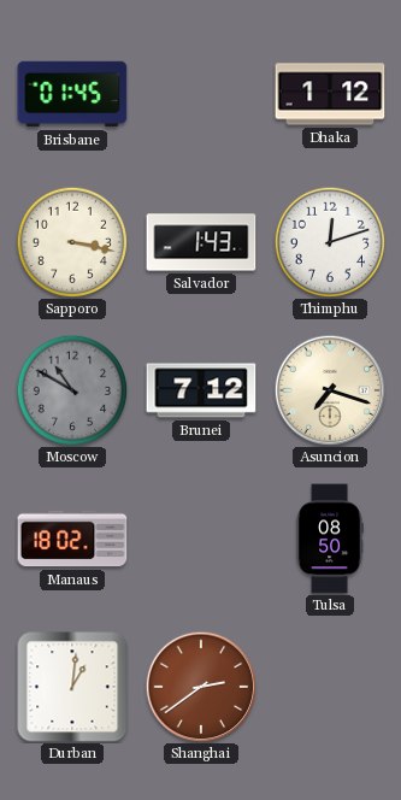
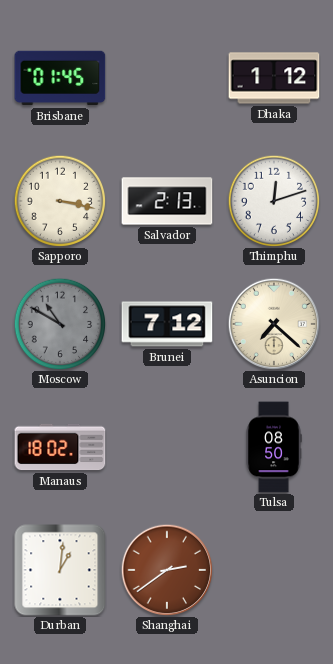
Salvador: 1:43 -> 2:13 (167, 201)
Asuncion: 7:18 -> 7:22 (274, 324)
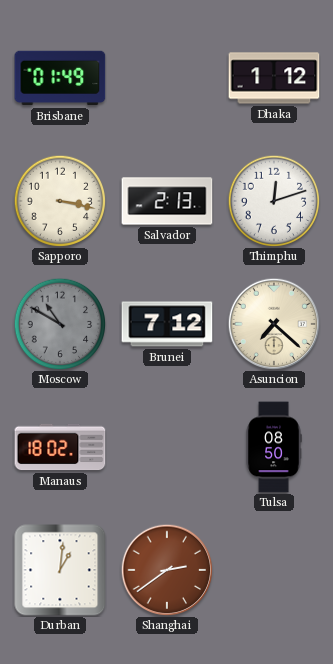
Brisbane: 01:45 -> 01:49 (60, 78)
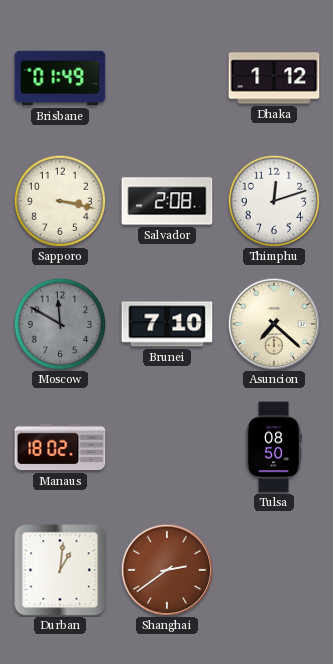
Salvador: 2:13 -> 2:08 (167, 201)
Moscow: 10:50 -> 11:50 (60, 324)
Brunei: 7:12 -> 7:10 (167, 324)
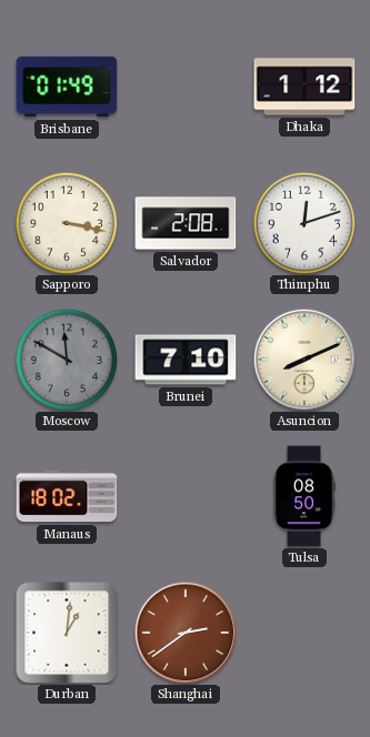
Asuncion: 7:22 -> 8:11 (304, 360)
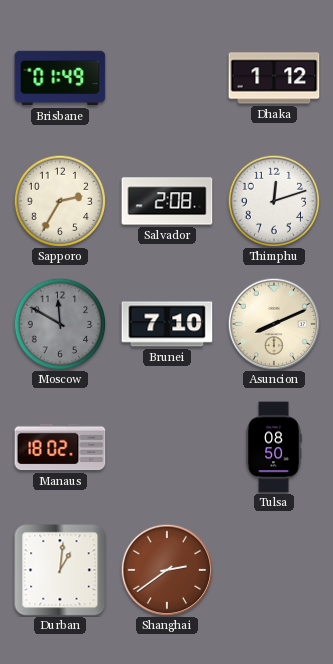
Sapporo: 3:17 -> 2:35 (60, 201)
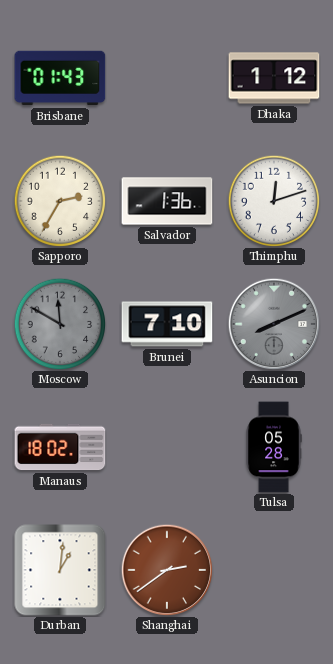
Brisbane: 01:49 -> 01:43 (60, 78)
Salvador: 2:08 -> 1:36 (167, 201)
Asuncion dial: cream -> grey (274, 324)
Tulsa: 08:50 -> 05:28 (274, 447)
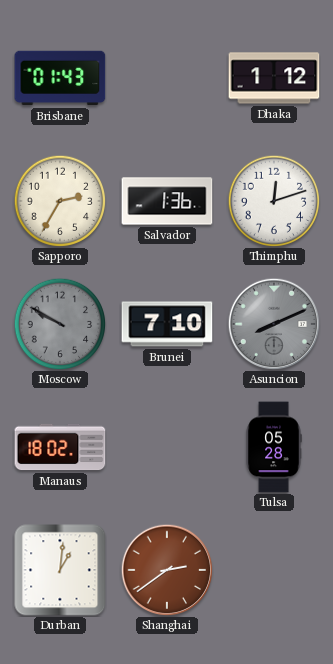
Moscow: 11:50 -> 9:50 (60, 324)
